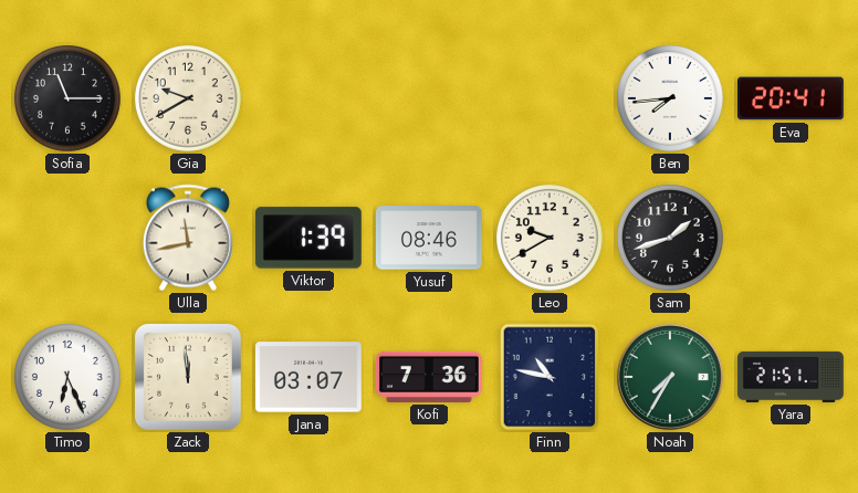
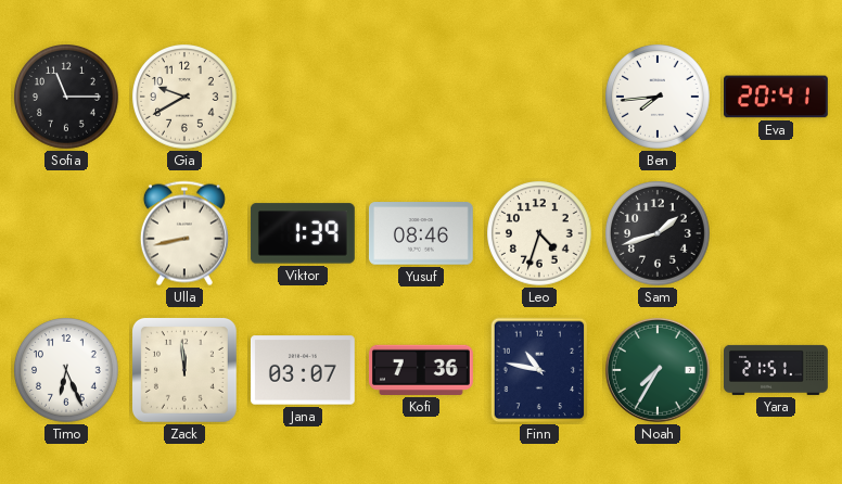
Ulla: 11:43 -> 8:43 (184, 233)
Leo: 9:40 -> 4:33 (540, 234)
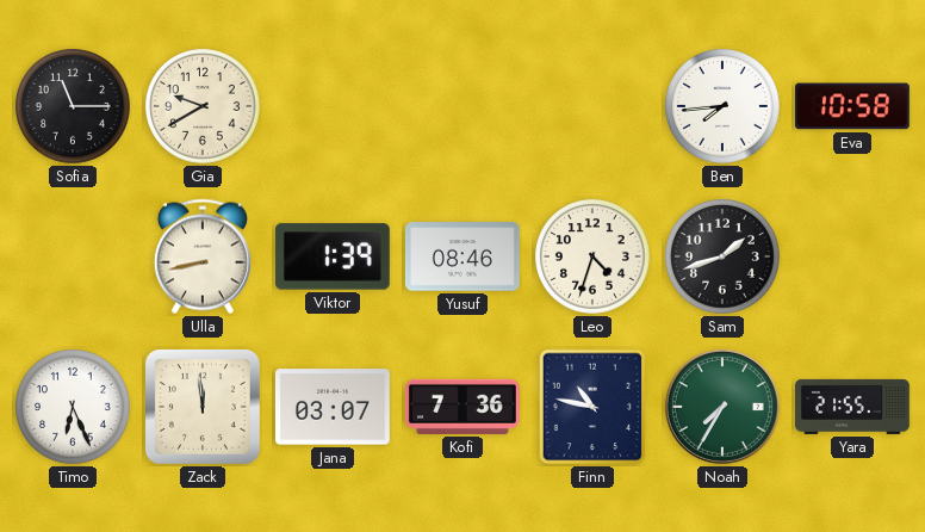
Eva: 20:41 -> 10:58 (853, 106)
Yara: 21:51 -> 21:55 (853, 407)
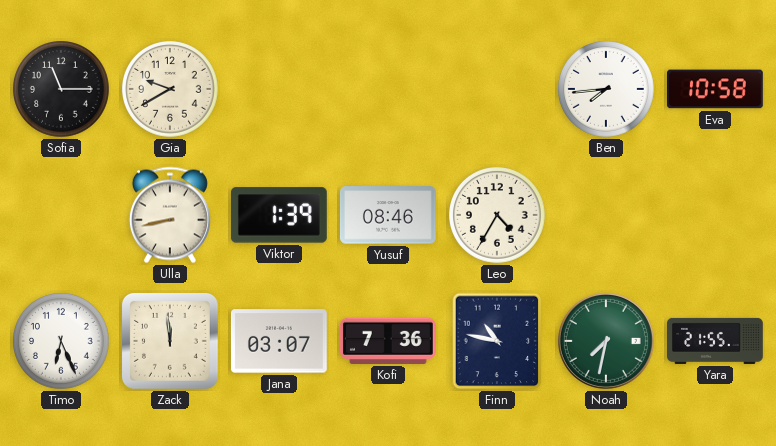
Leo: 4:33 -> 4:35 (498, 216)
Sam: 1:42 -> none (724, 258)
Noah: 7:35 -> 7:32 (606, 341)
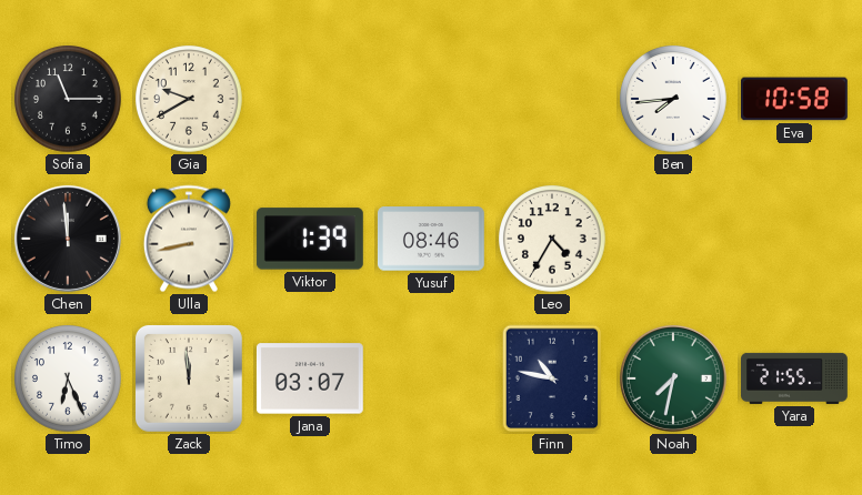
Chen: none -> 11:59 (68, 239)
Kofi: 7:36 -> none (388, 341)
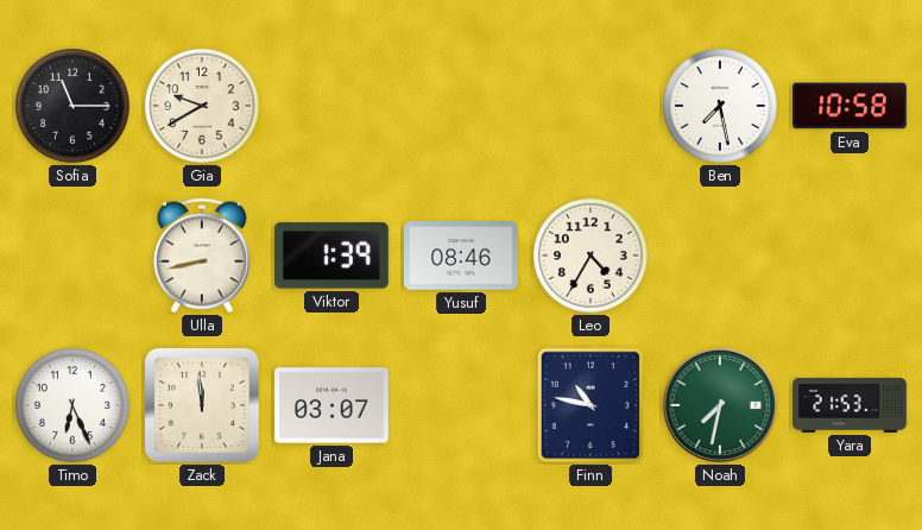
Ben: 7:44 -> 7:28 (721, 107)
Chen: 11:59 -> none (68, 239)
Yara: 21:55 -> 21:53 (851, 405)
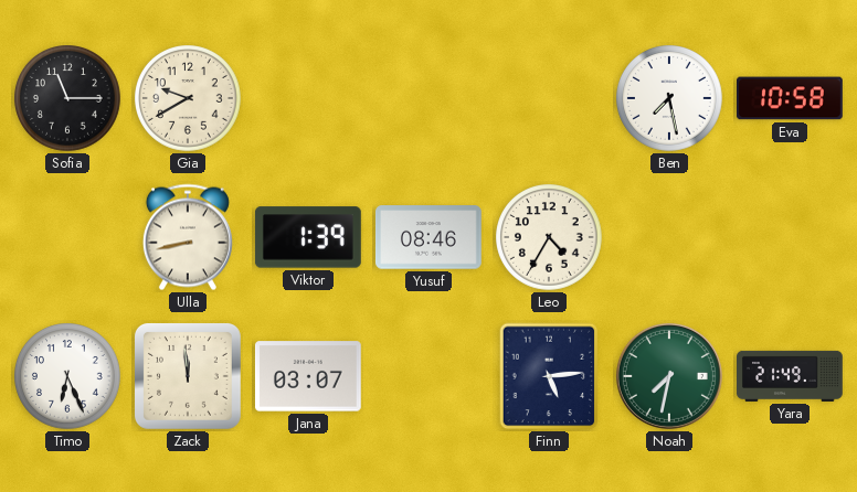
Finn: 10:47 -> 5:14 (549, 376)
Yara: 21:53 -> 21:49 (791, 376)
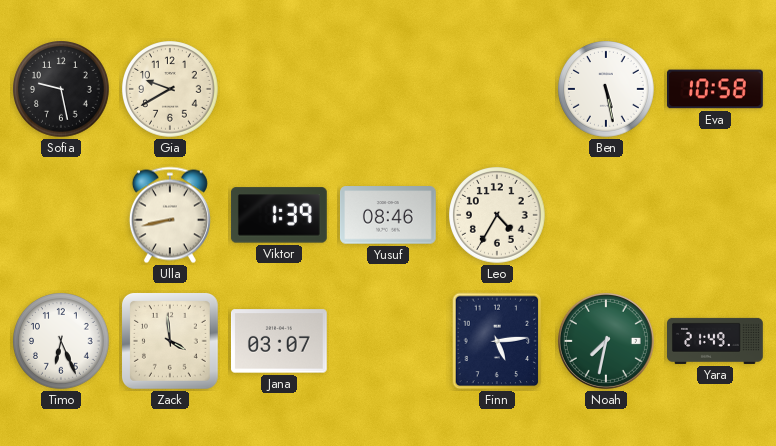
Sofia: 11:15 -> 9:28 (62, 90)
Ben: 7:28 -> 5:28 (607, 90)
Zack: 11:59 -> 3:59 (170, 341)
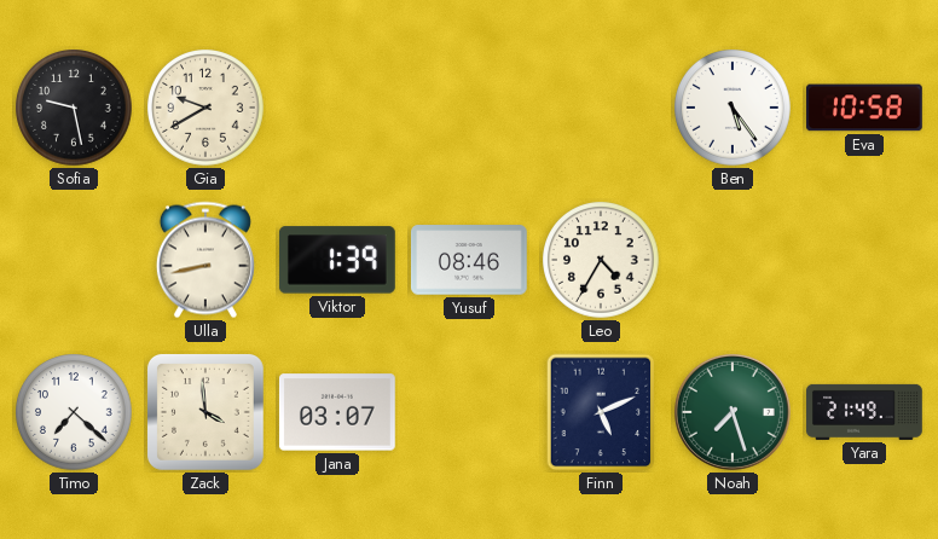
Ben: 5:28 -> 5:24 (734, 109)
Timo: 6:26 -> 7:22 (75, 413)
Finn: 5:14 -> 5:11 (601, 412)
Noah: 7:32 -> 7:27 (733, 412)
